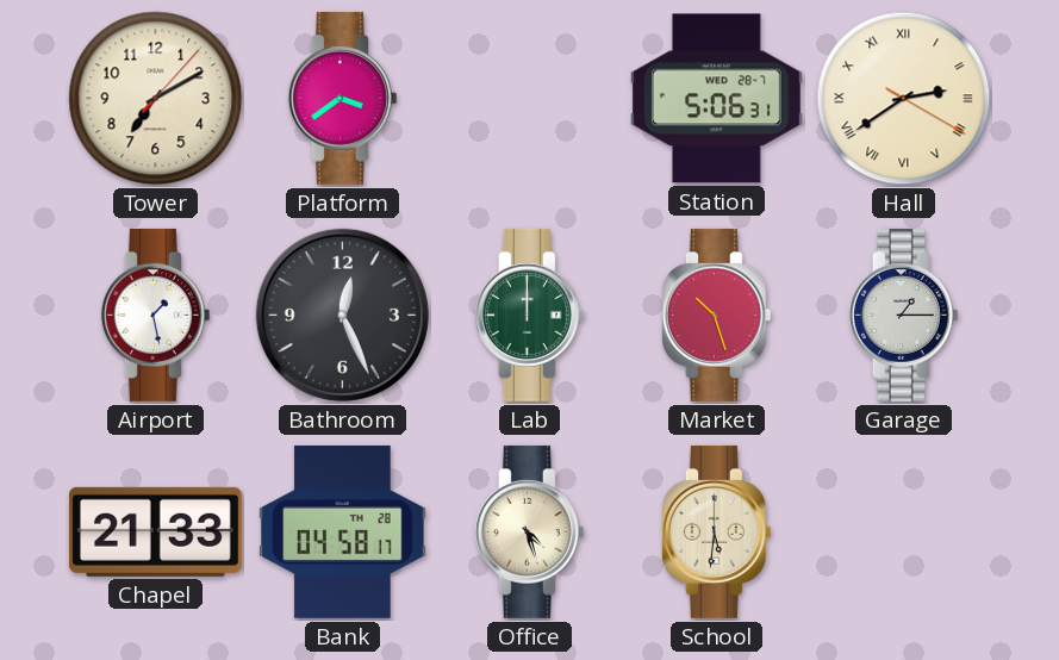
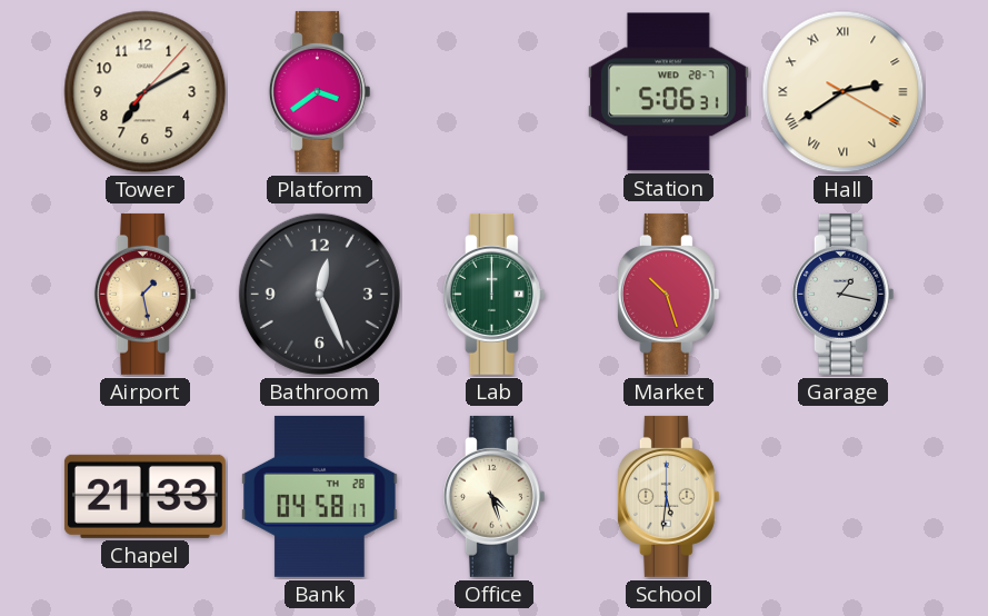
Airport dial: white -> champagne (144, 294)
Garage: 1:15 -> 1:17 (842, 294)
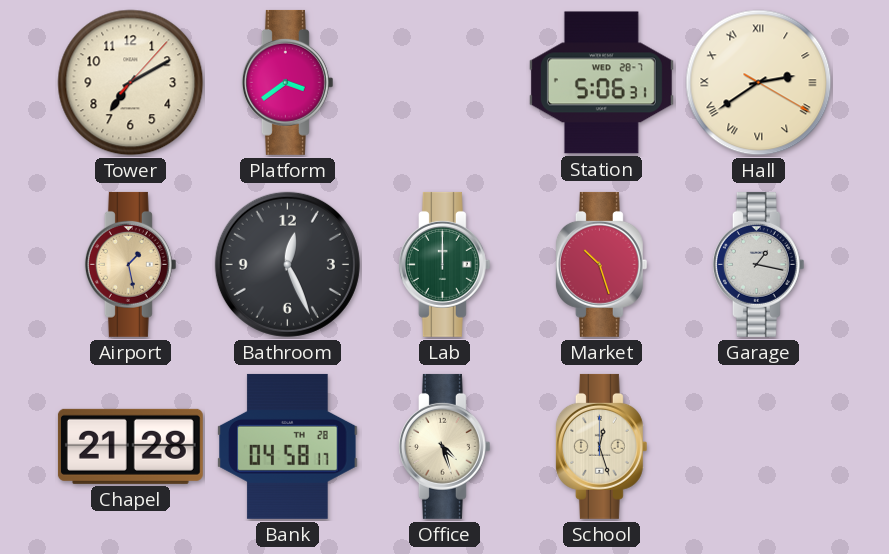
Chapel: 21:33 -> 21:28 (130, 446)
School: 5:31 -> 12:27 (601, 446)
